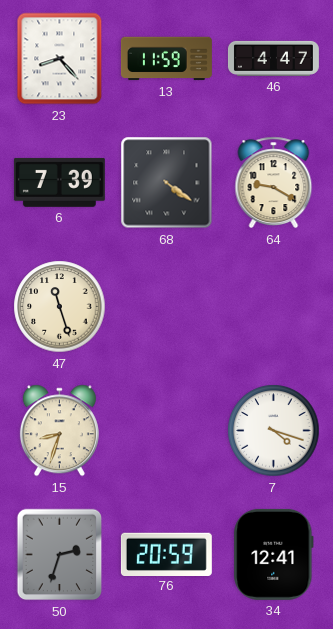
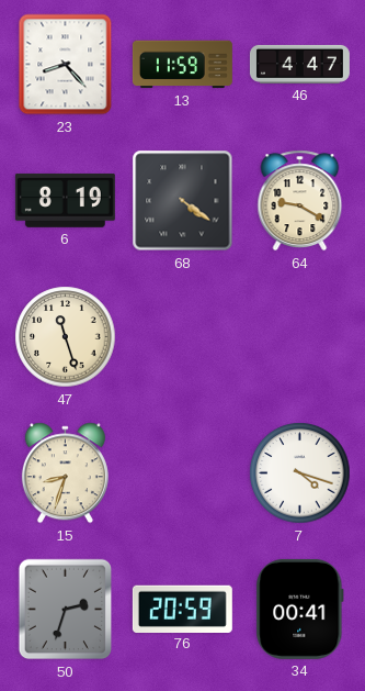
6: 7:39 -> 8:19 (65, 200)
34: 12:41 -> 00:41 (300, 609)
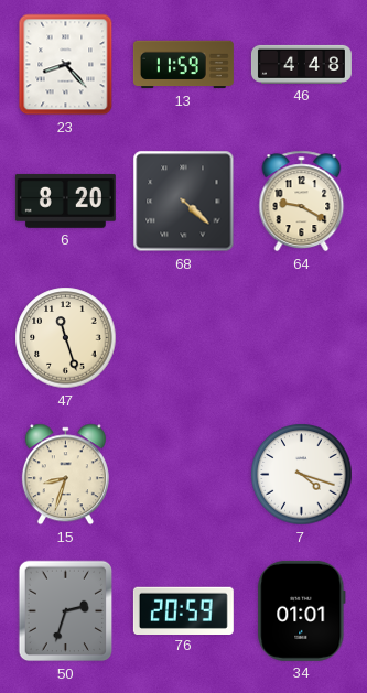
46: 4:47 -> 4:48 (301, 64)
6: 8:19 -> 8:20 (65, 201)
68: 4:21 -> 4:22 (184, 202)
34: 00:41 -> 01:01 (302, 610)
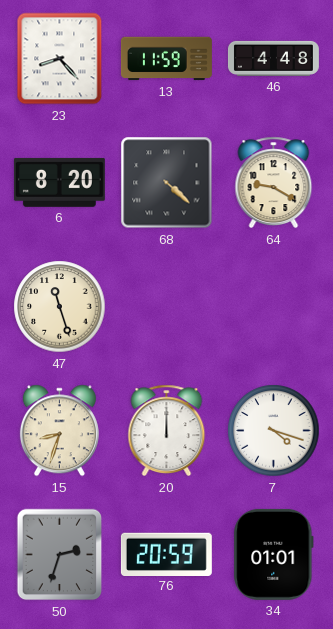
20: none -> 12:00 (167, 431)
